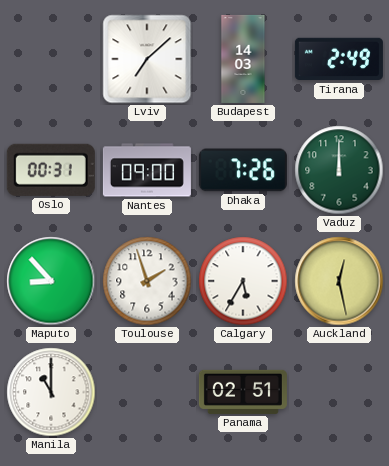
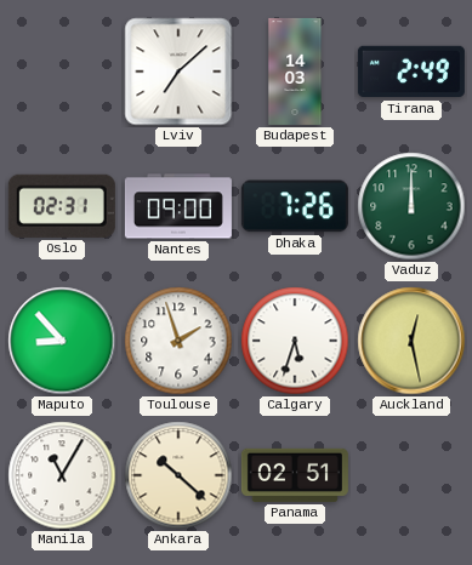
Oslo: 00:31 -> 02:31 (62, 206)
Calgary: 5:35 -> 5:33 (295, 341)
Manila: 11:00 -> 11:05 (62, 475)
Ankara: none -> 10:22 (178, 475)
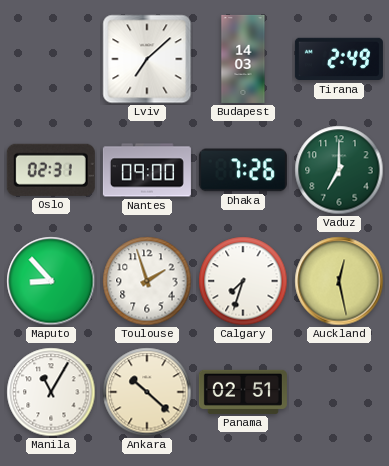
Vaduz: 12:00 -> 7:00 (339, 170)
Calgary: 5:33 -> 7:33 (243, 281)
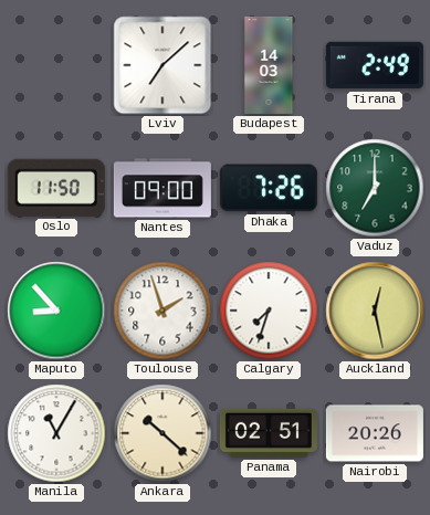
Oslo: 02:31 -> 11:50 (56, 188)
Nairobi: none -> 20:26 (375, 433)
